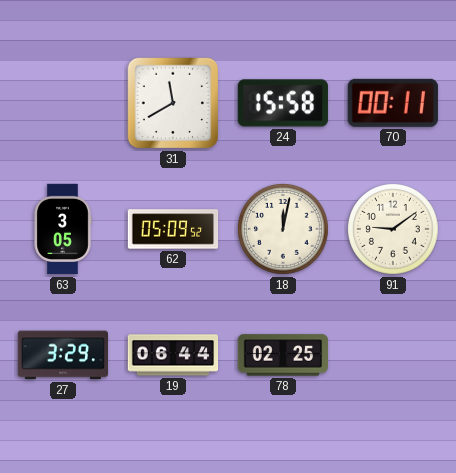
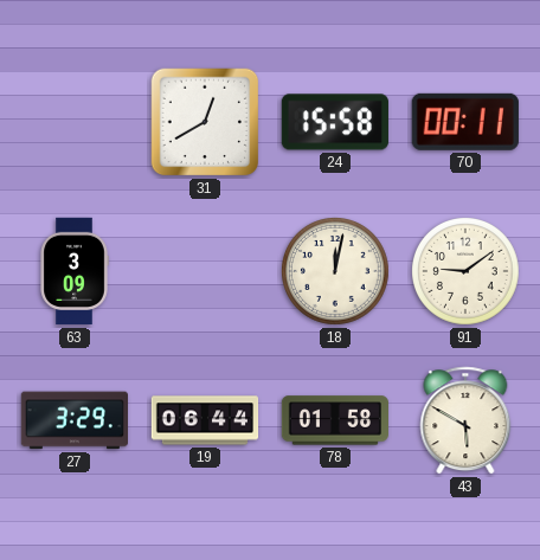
31: 11:40 -> 12:40 (205, 122)
63: 3:05 -> 3:09 (75, 271)
62: 05:09 -> none (173, 229)
78: 02:25 -> 01:58 (334, 420)
43: none -> 5:50 (465, 420)
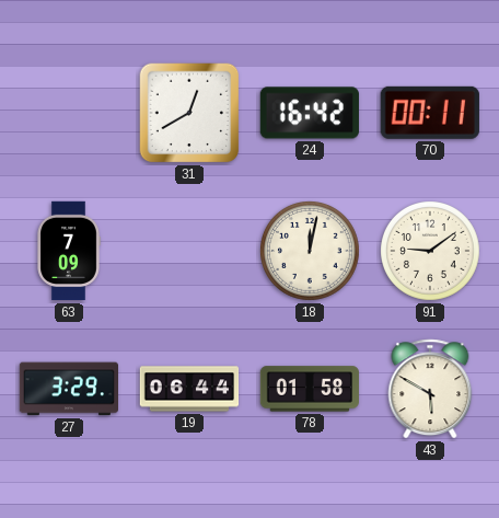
24: 15:58 -> 16:42 (310, 113)
63: 3:09 -> 7:09 (69, 251)
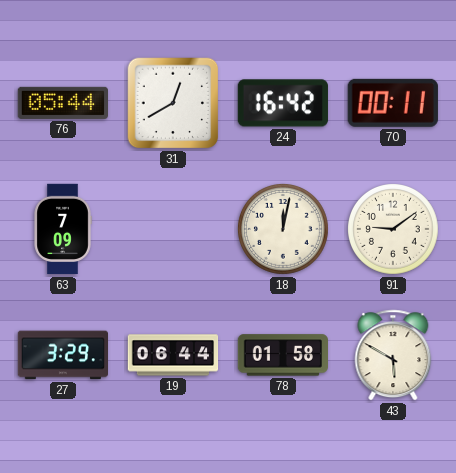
76: none -> 05:44 (62, 103)
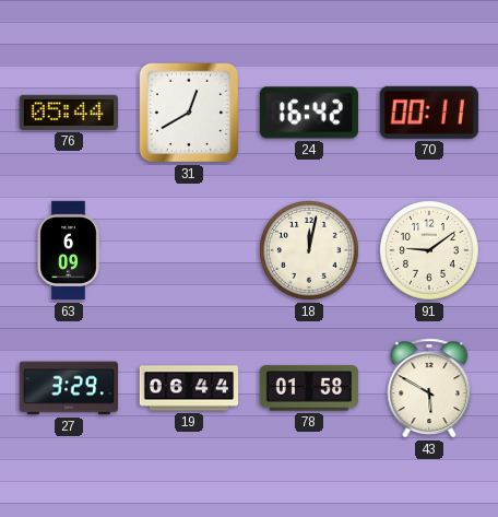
63: 7:09 -> 6:09 (69, 250)
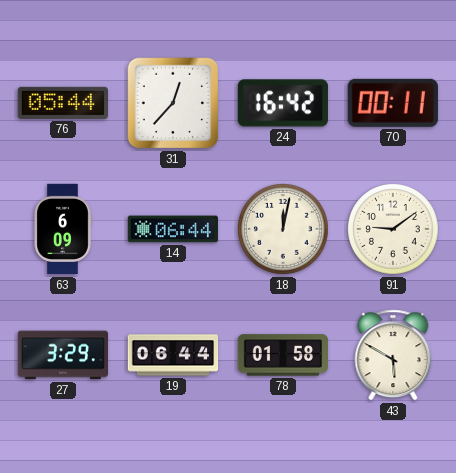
31: 12:40 -> 12:37 (173, 103)
14: none -> 06:44 (172, 229)
